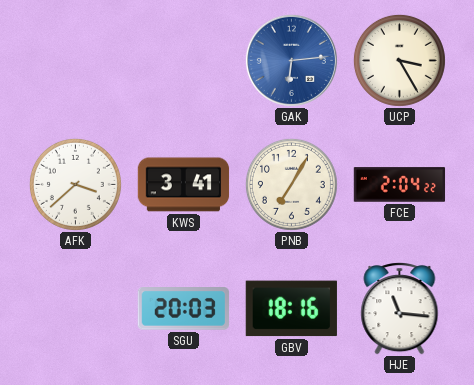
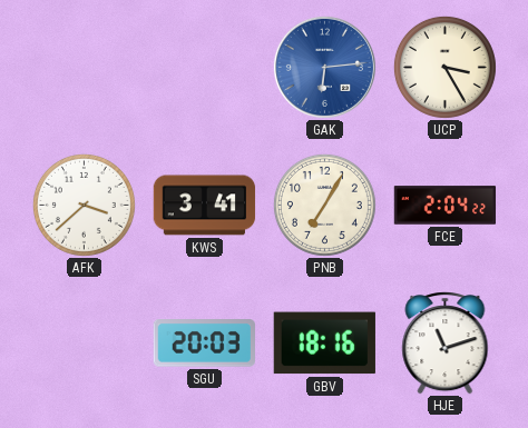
HJE: 11:16 -> 11:12 (446, 344)
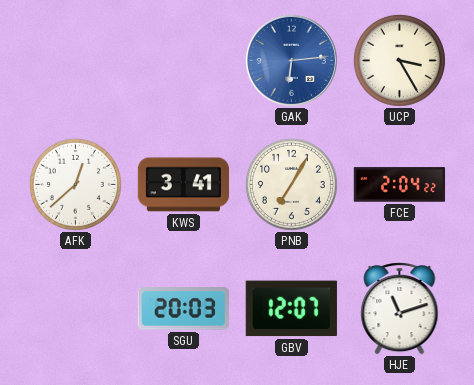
AFK: 3:38 -> 12:38 (75, 184)
GBV: 18:16 -> 12:07 (291, 309)
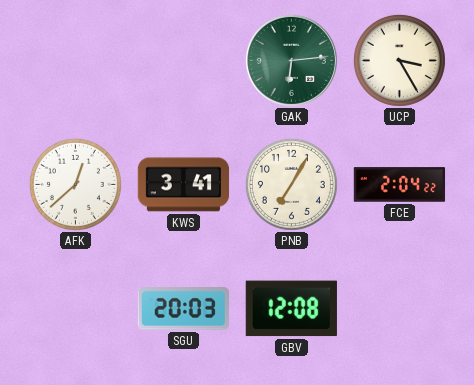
GAK dial: blue -> green (291, 60)
GBV: 12:07 -> 12:08 (291, 309)
HJE: 11:12 -> none (400, 309)
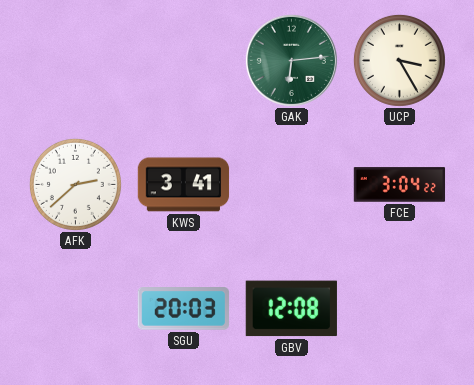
AFK: 12:38 -> 2:38 (75, 184)
PNB: 7:05 -> none (291, 184)
FCE: 2:04 -> 3:04 (400, 185)
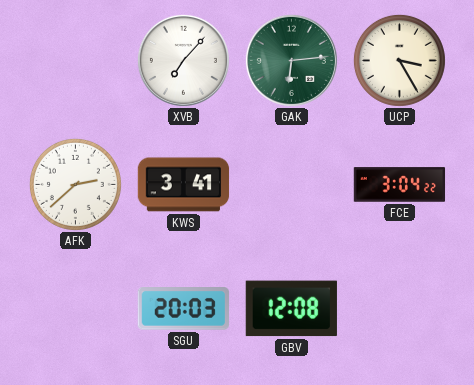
XVB: none -> 7:07 (183, 60)
